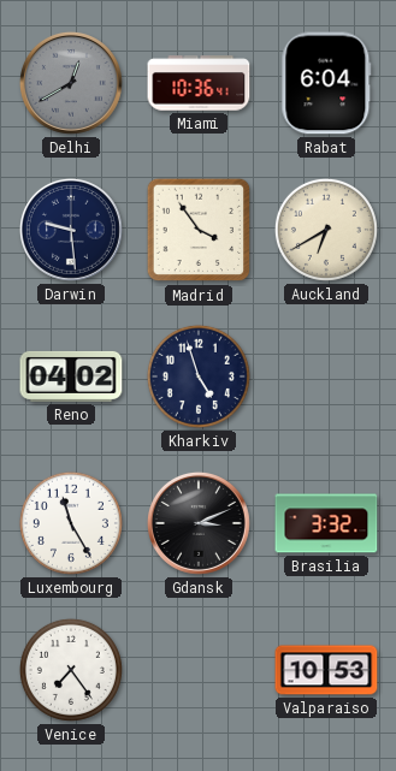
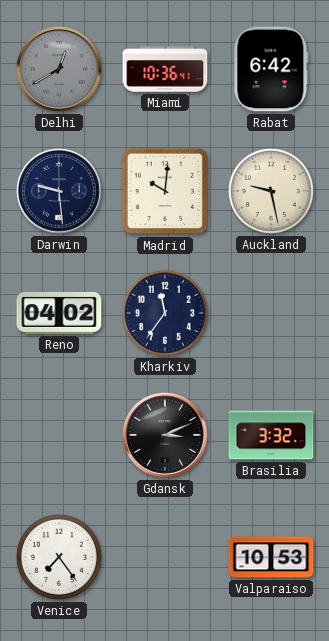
Rabat: 6:04 -> 6:42 (271, 69)
Madrid: 3:54 -> 10:01 (165, 191)
Auckland: 6:40 -> 9:28 (271, 191)
Kharkiv: 4:57 -> 11:36 (165, 313)
Luxembourg: 11:25 -> none (71, 523)
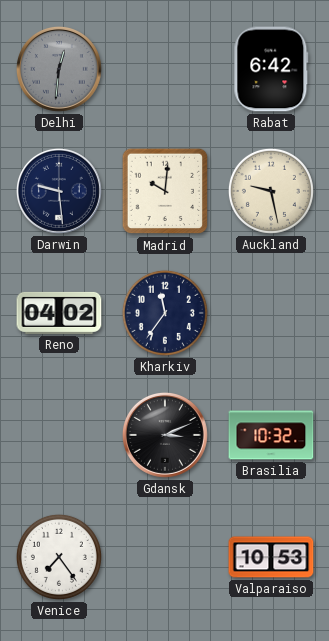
Delhi: 12:40 -> 12:31 (59, 69)
Miami: 10:36 -> none (165, 69)
Brasilia: 3:32 -> 10:32 (271, 435)
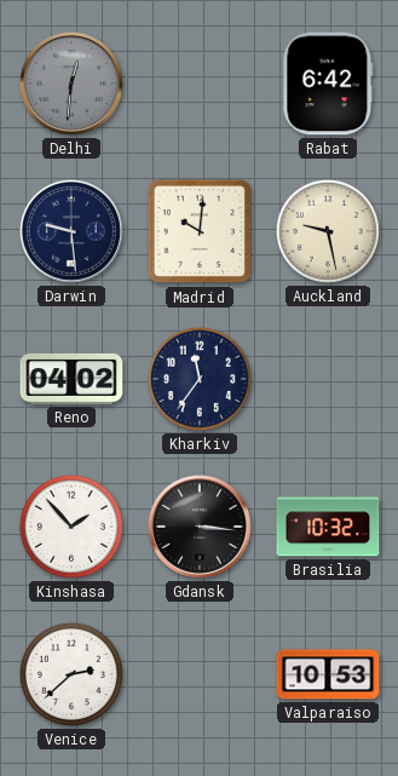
Kinshasa: none -> 1:53 (71, 527)
Gdansk: 3:11 -> 3:16 (200, 527)
Venice: 7:24 -> 2:38 (71, 674)
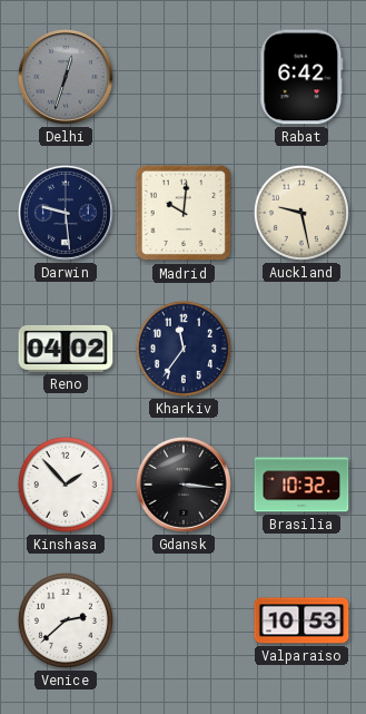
Delhi: 12:31 -> 12:33 (66, 77)
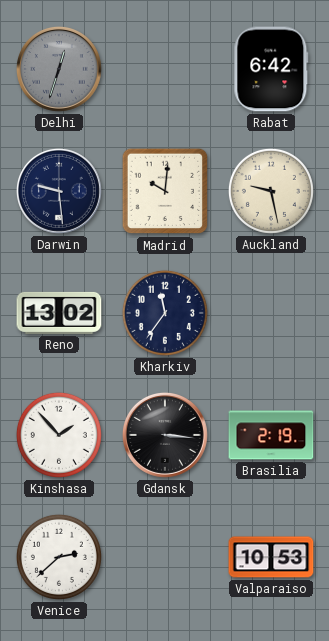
Reno: 04:02 -> 13:02 (59, 313)
Brasilia: 10:32 -> 2:19 (271, 435)
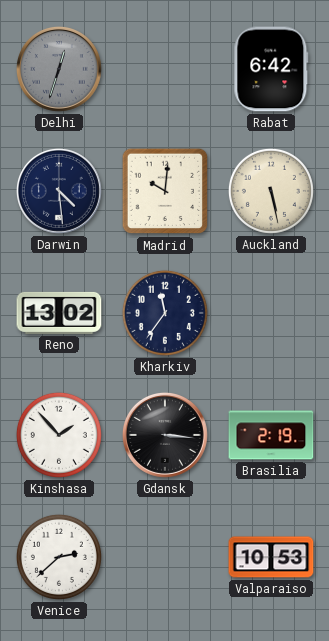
Darwin: 9:29 -> 4:29 (59, 191)
Auckland: 9:28 -> 5:28 (271, 191)
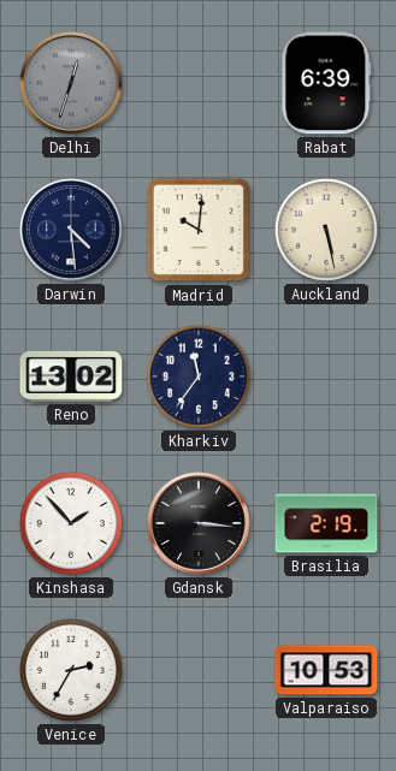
Rabat: 6:42 -> 6:39 (326, 83)
Venice: 2:38 -> 2:35 (71, 670)
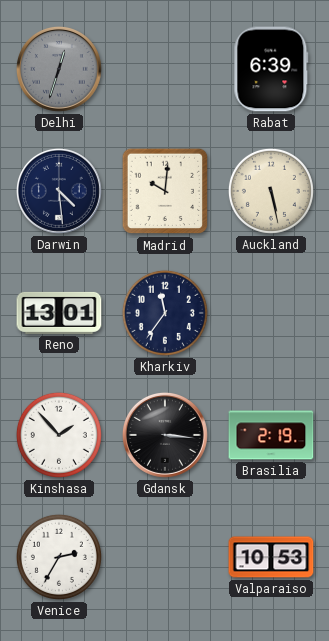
Reno: 13:02 -> 13:01 (59, 313)
